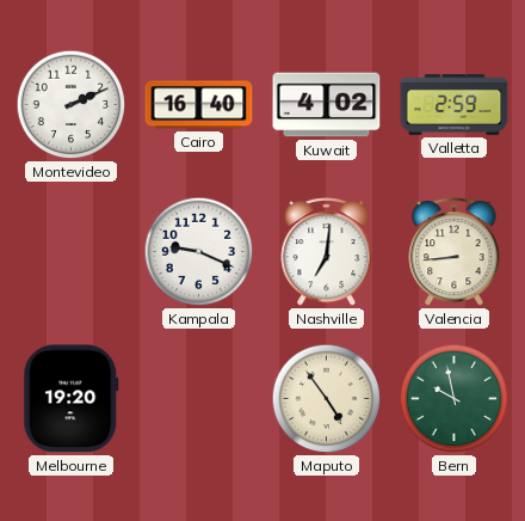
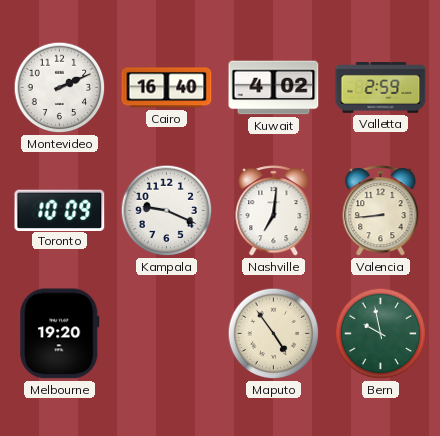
Toronto: none -> 10:09 (60, 210)
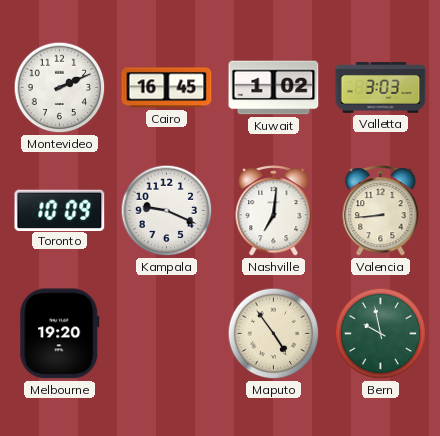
Cairo: 16:40 -> 16:45 (167, 88)
Kuwait: 4:02 -> 1:02 (274, 88)
Valletta: 2:59 -> 3:03 (381, 88)
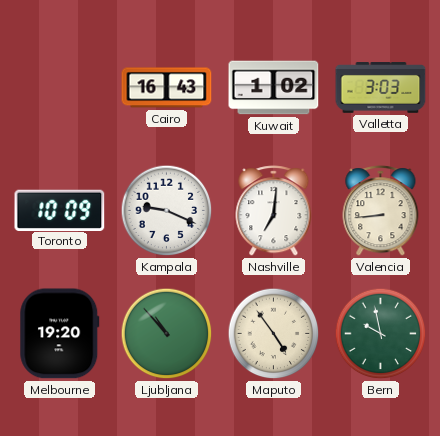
Montevideo: 2:11 -> none (60, 88)
Cairo: 16:45 -> 16:43 (167, 88)
Ljubljana: none -> 10:53 (167, 334)
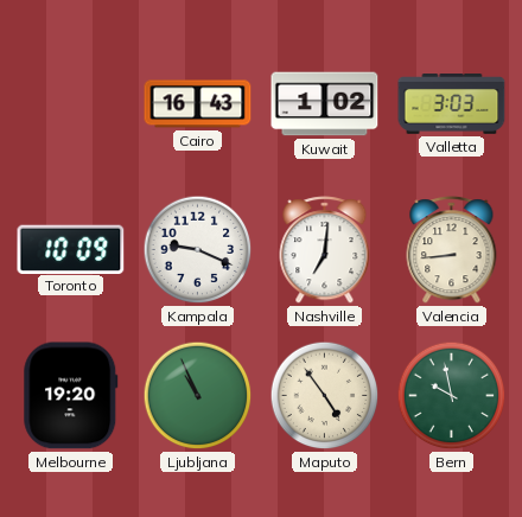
Ljubljana: 10:53 -> 10:56 (198, 396)
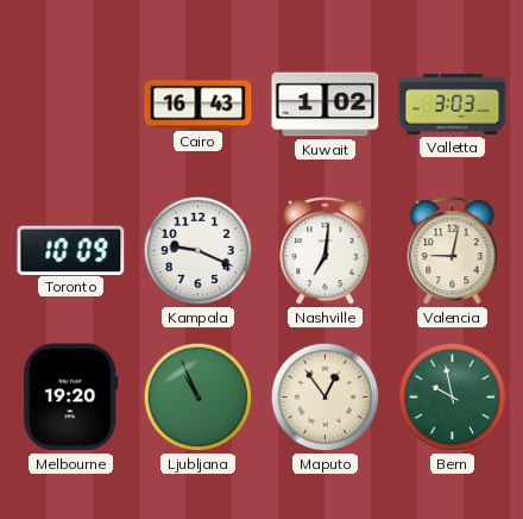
Valencia: 8:44 -> 9:02 (453, 251)
Maputo: 4:54 -> 12:54 (326, 398)
